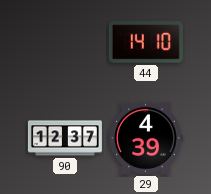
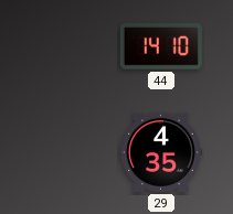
90: 12:37 -> none (65, 138)
29: 4:39 -> 4:35 (161, 152)
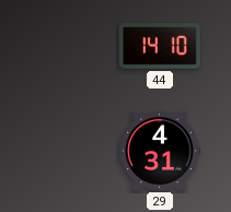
29: 4:35 -> 4:31 (160, 151)
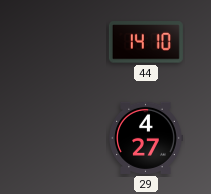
29: 4:31 -> 4:27 (146, 138)
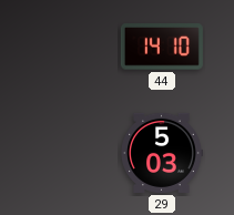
29: 4:27 -> 5:03 (162, 153)
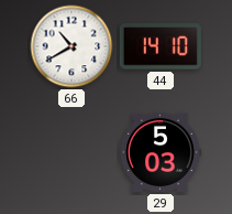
66: none -> 10:40 (71, 46)
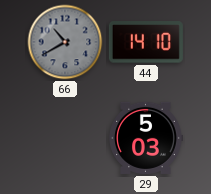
66 dial: white -> grey (65, 42)
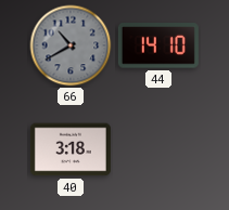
40: none -> 3:18 (71, 149)
29: 5:03 -> none (146, 138)
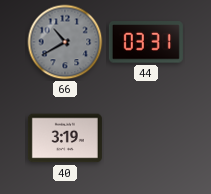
44: 14:10 -> 03:31 (146, 42)
40: 3:18 -> 3:19 (65, 138)
